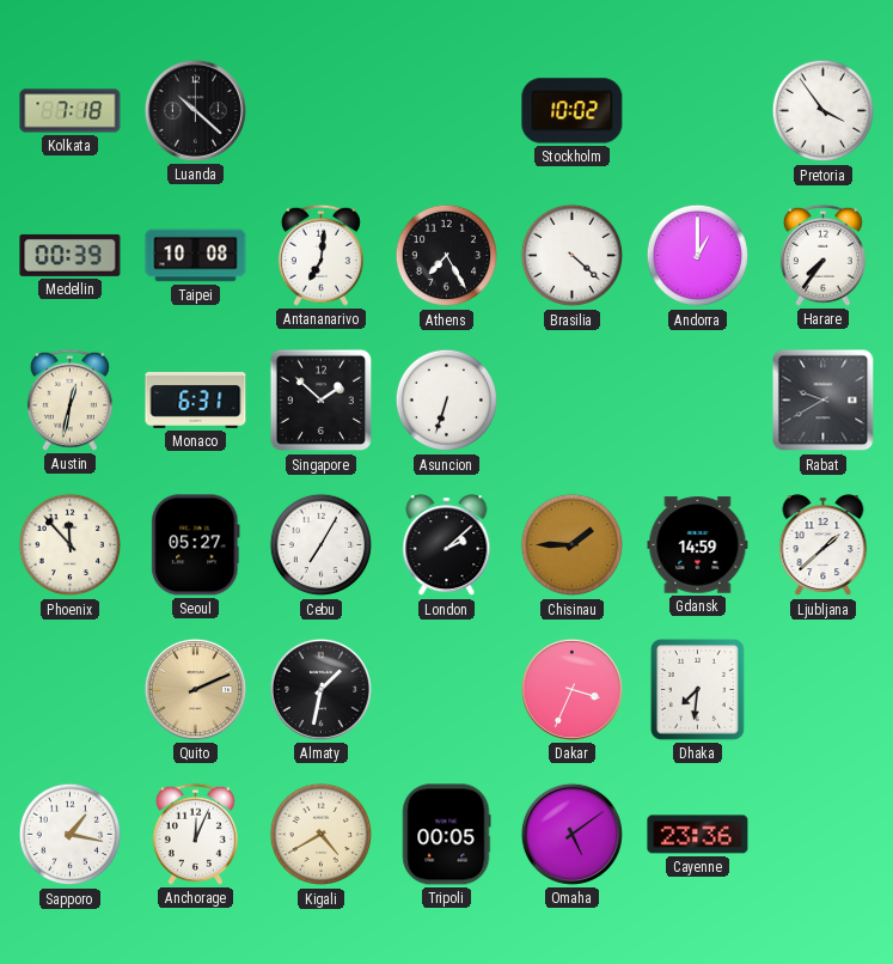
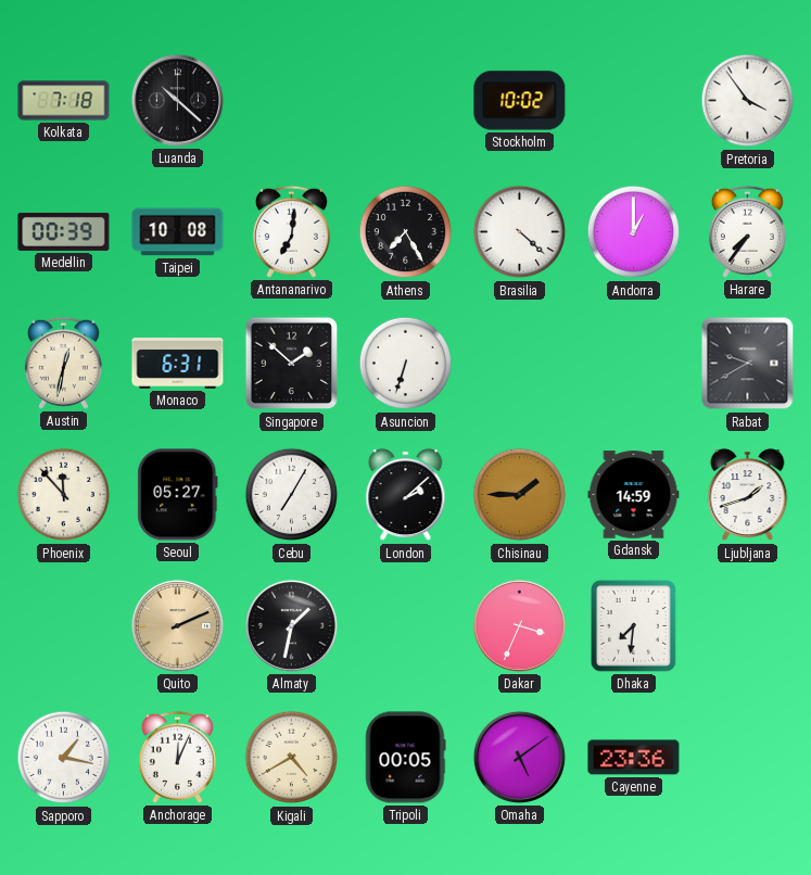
Ljubljana: 1:38 -> 1:42 (748, 495)
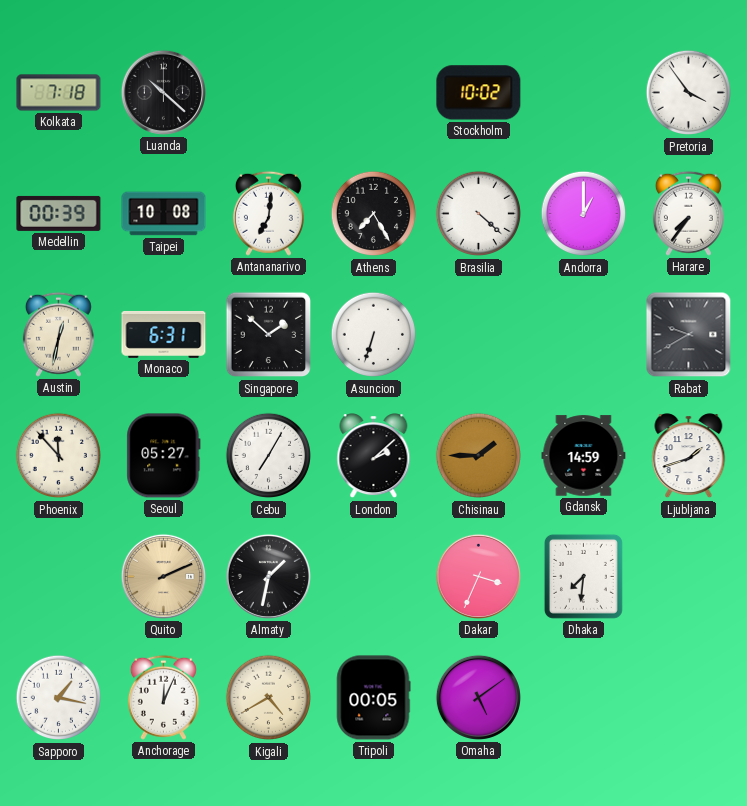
Cayenne: 23:36 -> none (634, 758)
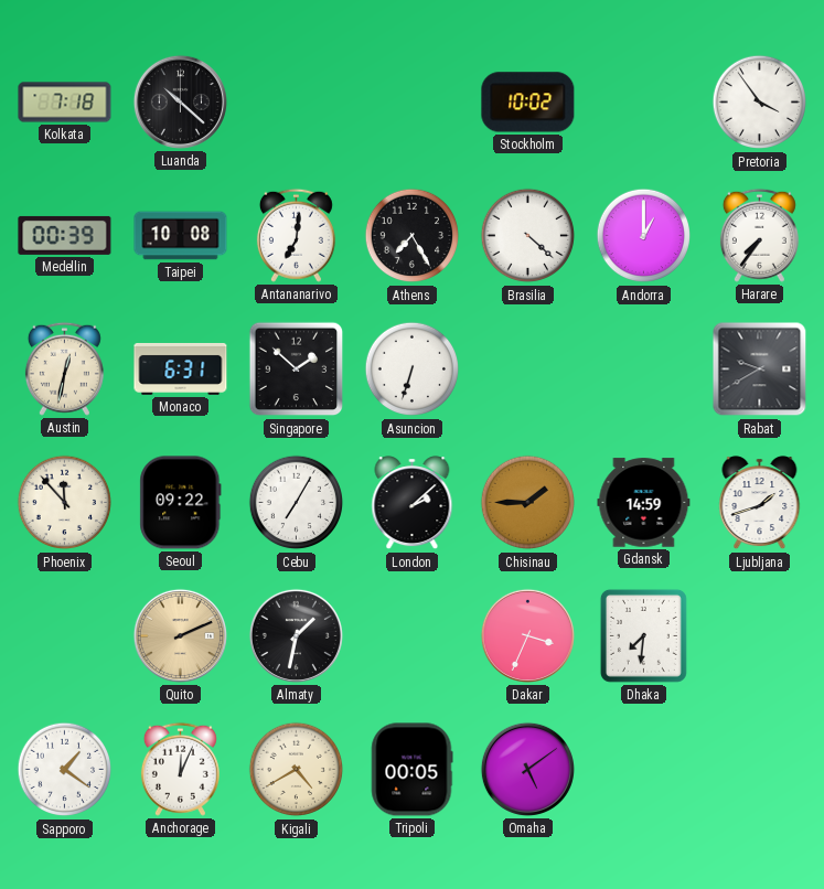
Seoul: 05:27 -> 09:22 (181, 503)
Sapporo: 1:17 -> 1:21 (65, 770)
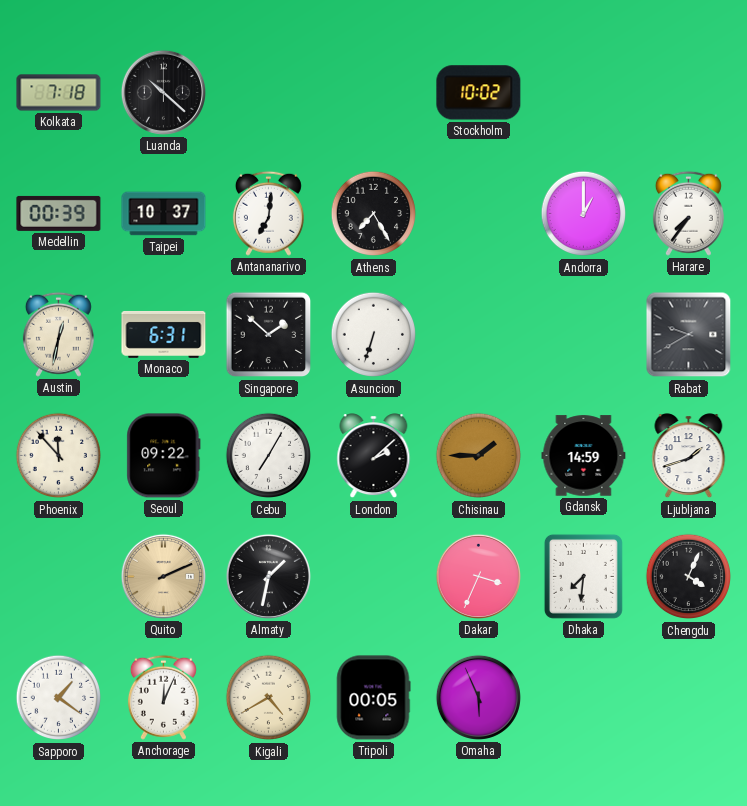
Pretoria: 3:54 -> none (760, 103)
Taipei: 10:08 -> 10:37 (164, 214)
Brasilia: 4:22 -> none (528, 236)
Chengdu: none -> 4:04 (689, 577)
Omaha: 5:09 -> 5:56 (478, 697)
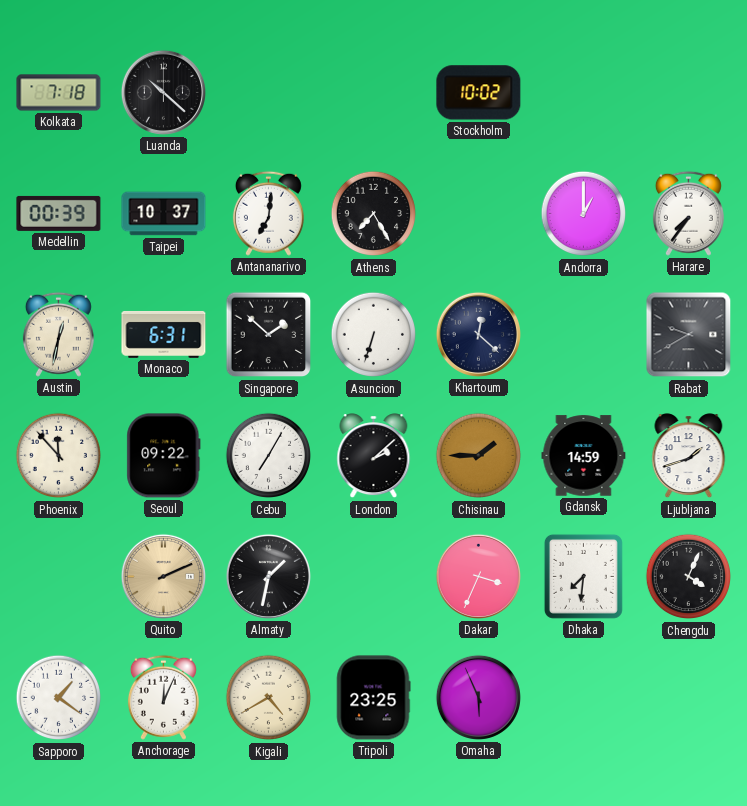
Khartoum: none -> 12:22 (478, 334)
Tripoli: 00:05 -> 23:25 (373, 698)
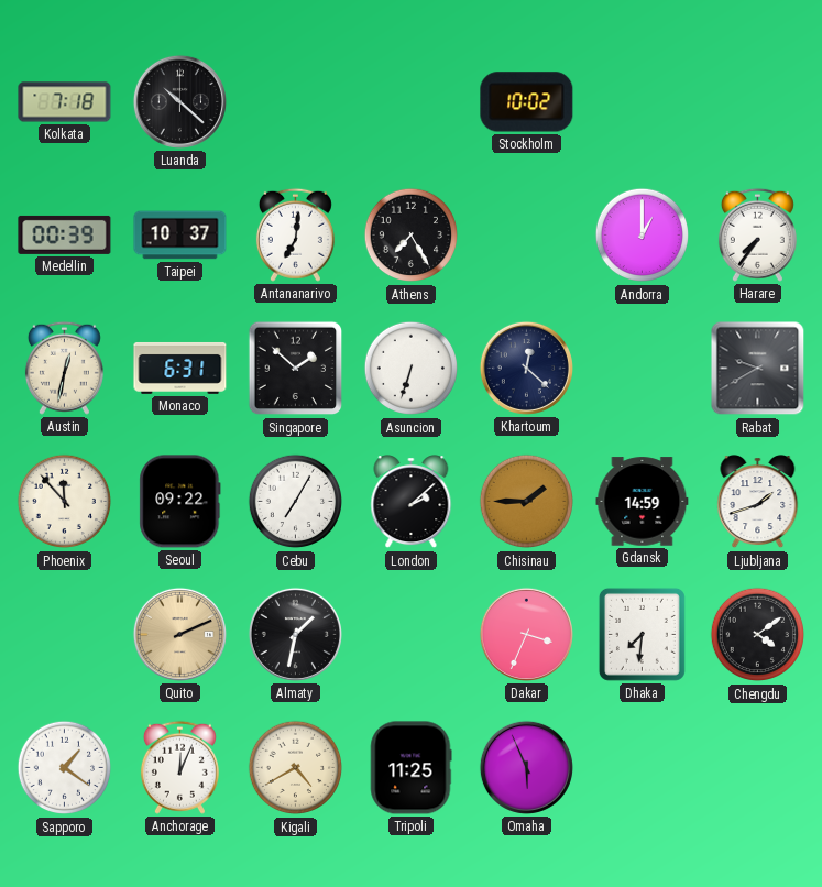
Chengdu: 4:04 -> 4:09 (758, 635)
Tripoli: 23:25 -> 11:25 (410, 768)
